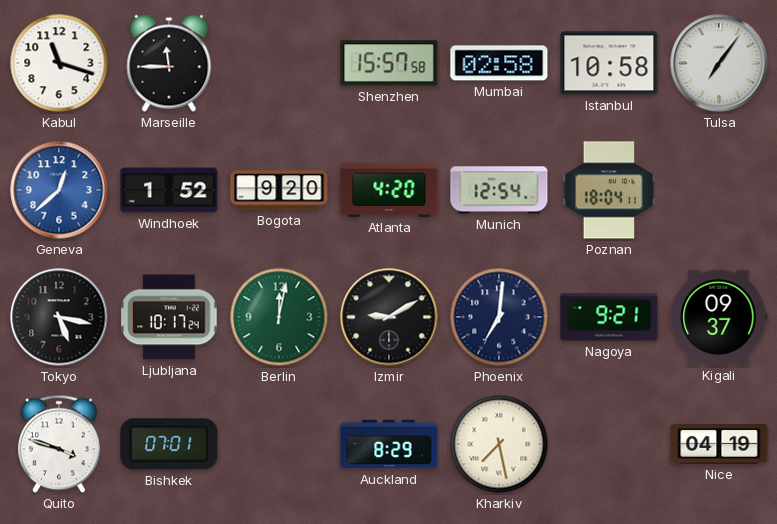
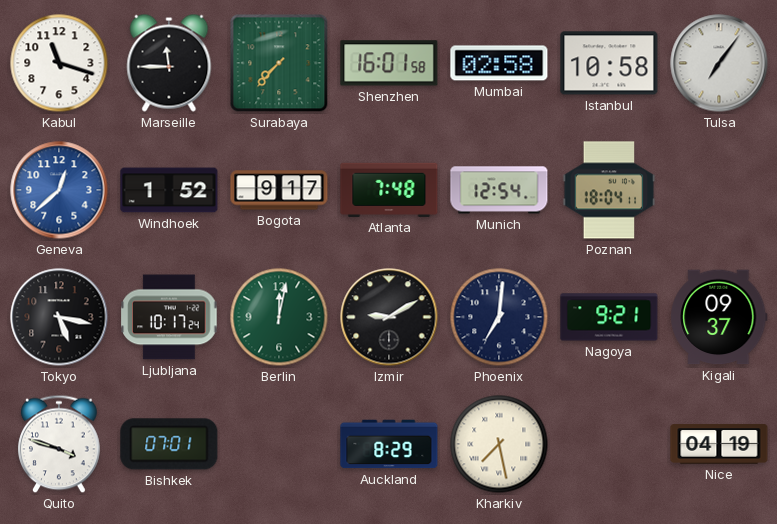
Surabaya: none -> 7:37 (279, 63)
Shenzhen: 15:57 -> 16:01 (389, 63)
Bogota: 9:20 -> 9:17 (279, 190)
Atlanta: 4:20 -> 7:48 (389, 190)
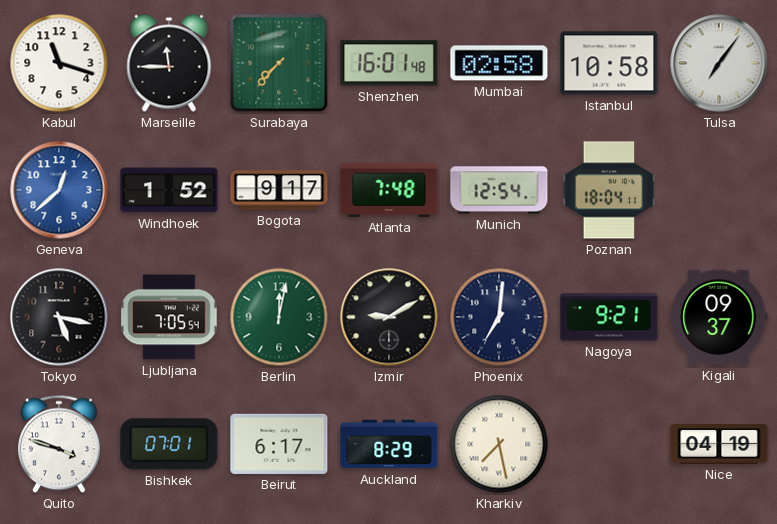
Shenzhen: 16:01:58 -> 16:01:48 (389, 63)
Ljubljana: 10:17 -> 7:05 (169, 317)
Beirut: none -> 6:17 (279, 444)
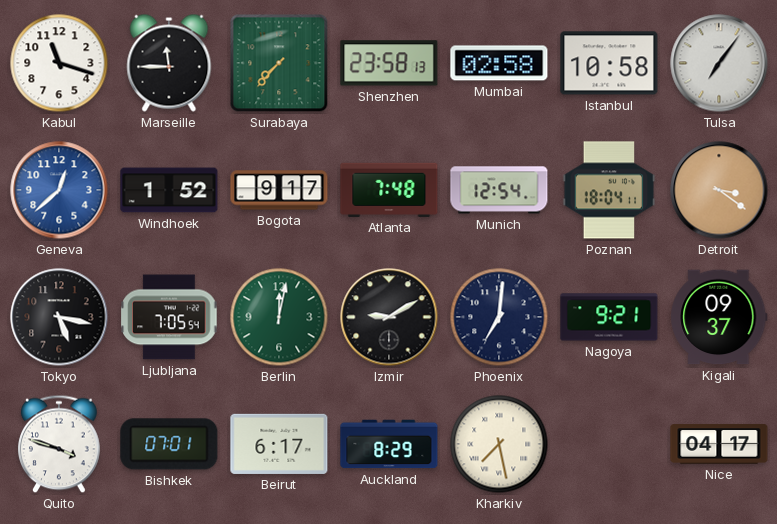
Shenzhen: 16:01 -> 23:58 (389, 63)
Detroit: none -> 3:21 (719, 190)
Nice: 04:19 -> 04:17 (719, 444)
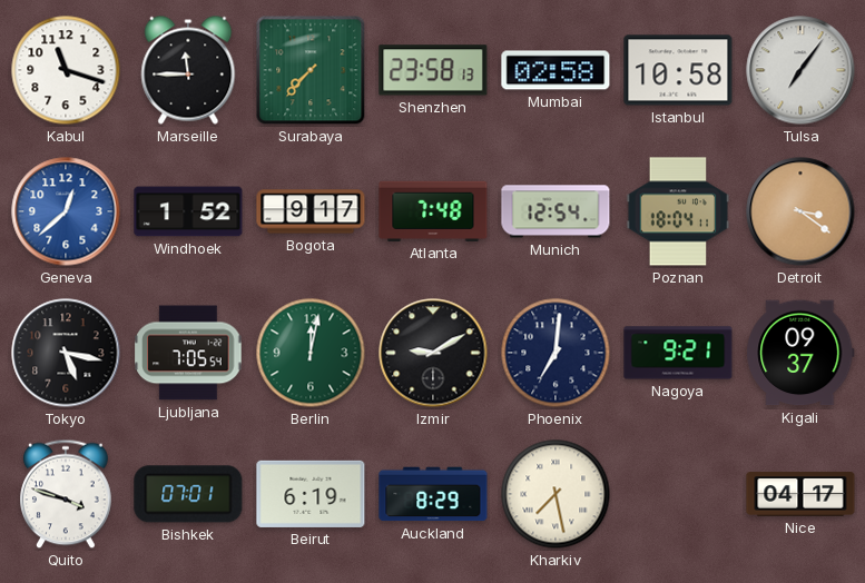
Beirut: 6:17 -> 6:19 (311, 494)
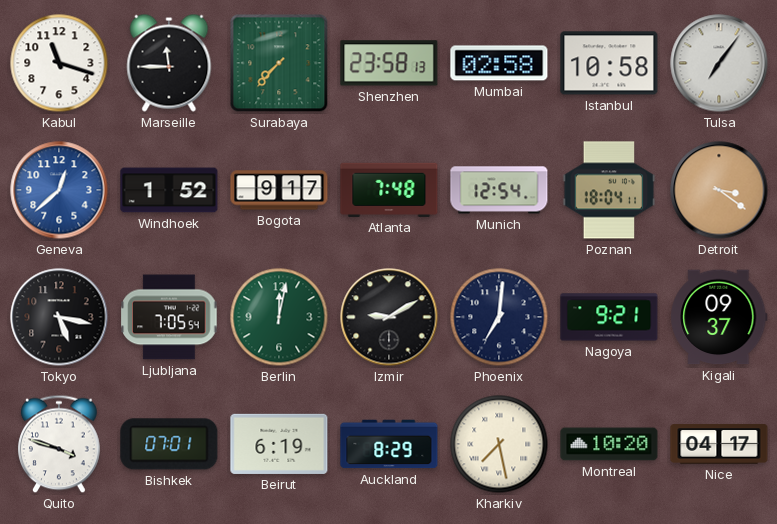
Montreal: none -> 10:20 (609, 444)
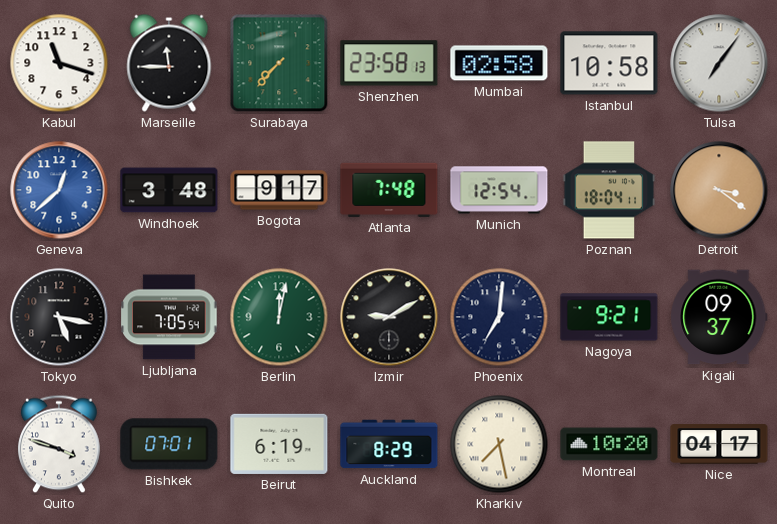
Windhoek: 1:52 -> 3:48 (169, 190)
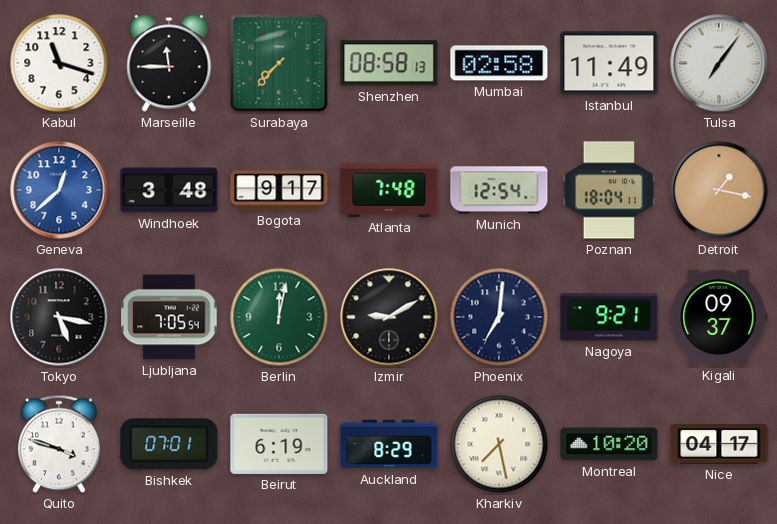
Shenzhen: 23:58 -> 08:58 (389, 63)
Istanbul: 10:58 -> 11:49 (609, 63)
Detroit: 3:21 -> 1:17 (719, 190)
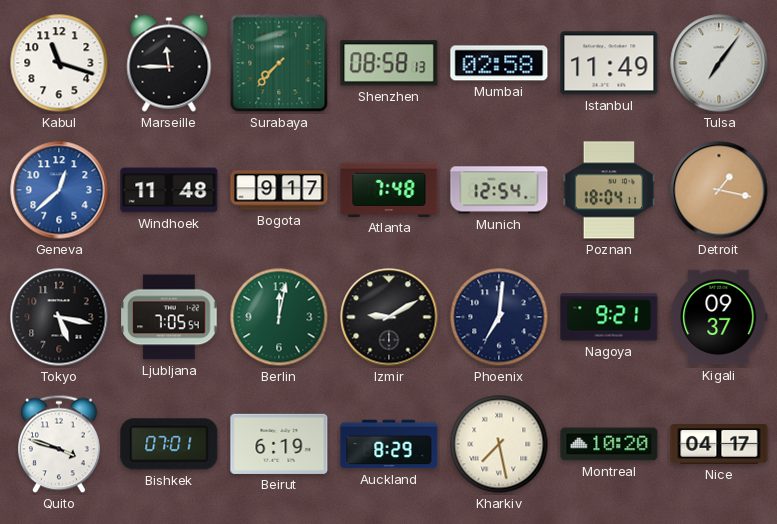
Windhoek: 3:48 -> 11:48 (169, 190)
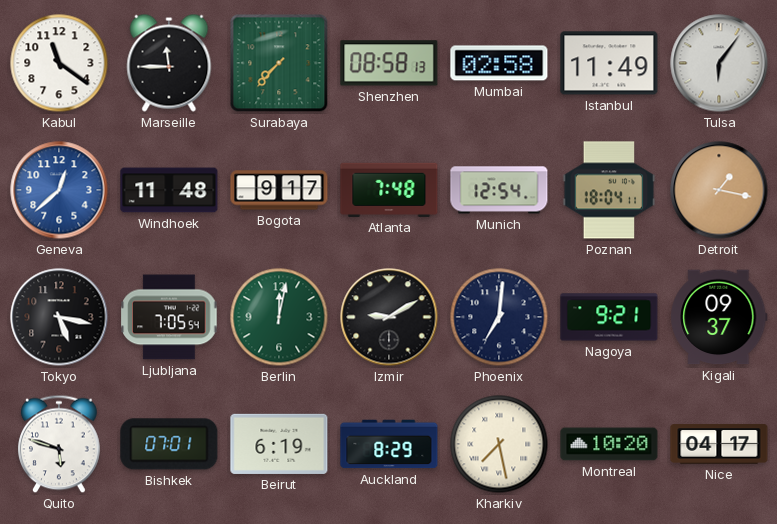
Kabul: 11:18 -> 11:21 (59, 63)
Tulsa: 7:06 -> 6:06 (719, 63)
Quito: 3:48 -> 5:48 (60, 444)
